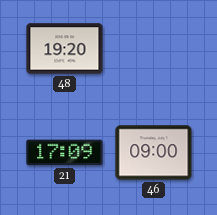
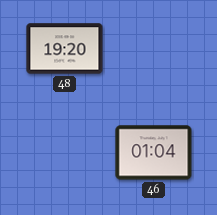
21: 17:09 -> none (65, 153)
46: 09:00 -> 01:04 (154, 153)
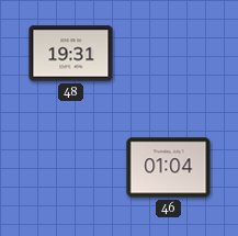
48: 19:20 -> 19:31 (71, 54)
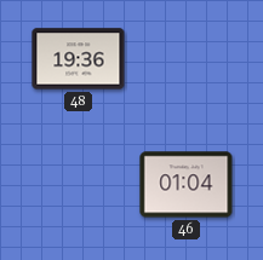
48: 19:31 -> 19:36 (79, 59)
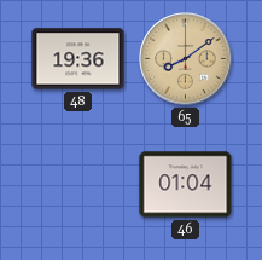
65: none -> 8:09 (186, 59)
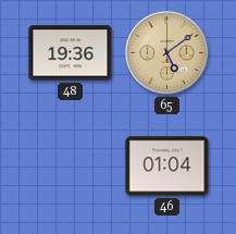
65: 8:09 -> 5:09 (167, 53)
